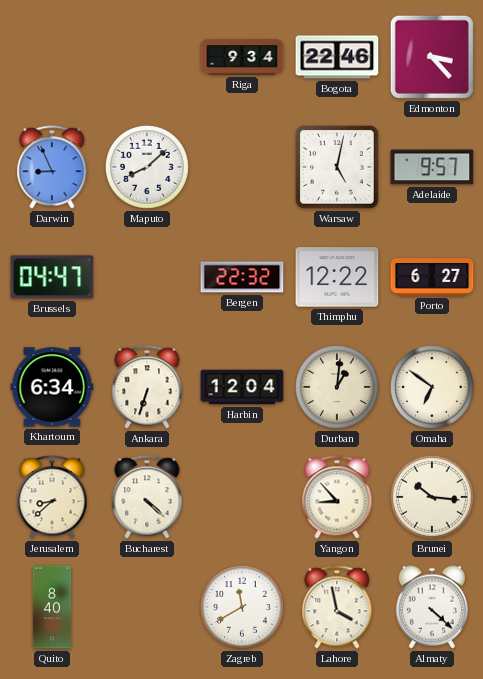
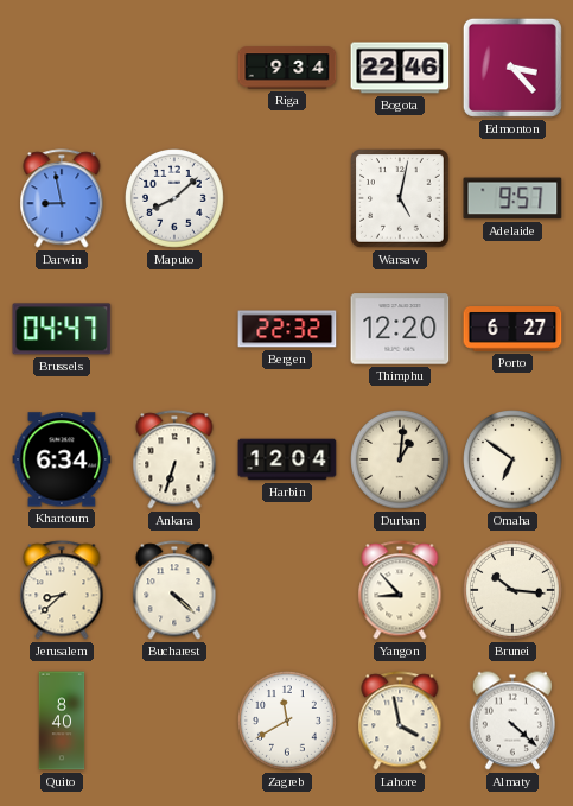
Darwin: 8:56 -> 8:58 (62, 198)
Thimphu: 12:22 -> 12:20 (400, 329)
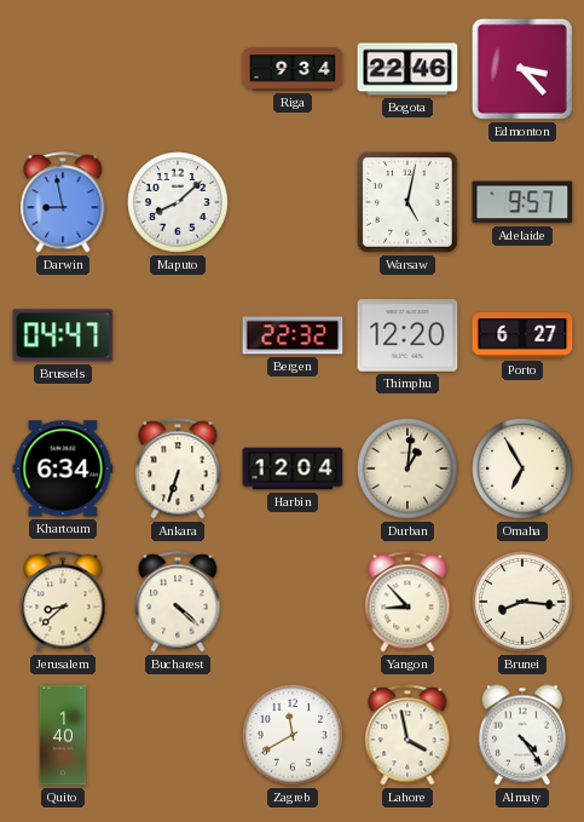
Omaha: 6:51 -> 6:55 (524, 470)
Brunei: 10:16 -> 8:16 (524, 603)
Quito: 8:40 -> 1:40 (63, 735)
Almaty: 4:22 -> 4:24 (521, 735)
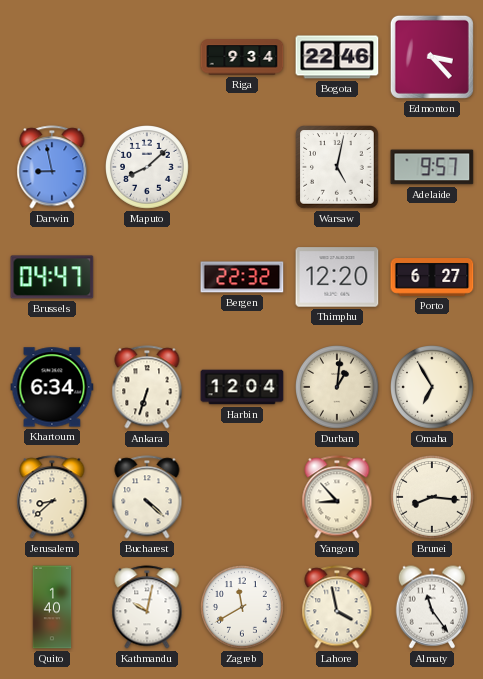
Kathmandu: none -> 10:02 (147, 607)
Almaty: 4:24 -> 11:24 (431, 607)
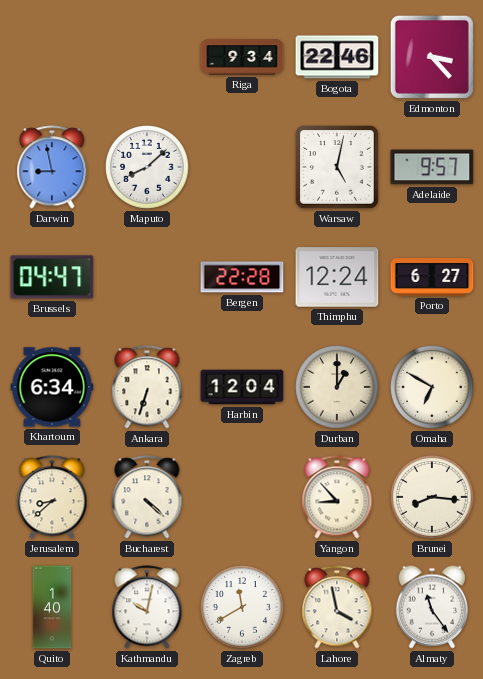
Bergen: 22:32 -> 22:28 (242, 277)
Thimphu: 12:20 -> 12:24 (337, 277)
Durban: 1:01 -> 1:00 (338, 388)
Omaha: 6:55 -> 6:50 (433, 388)
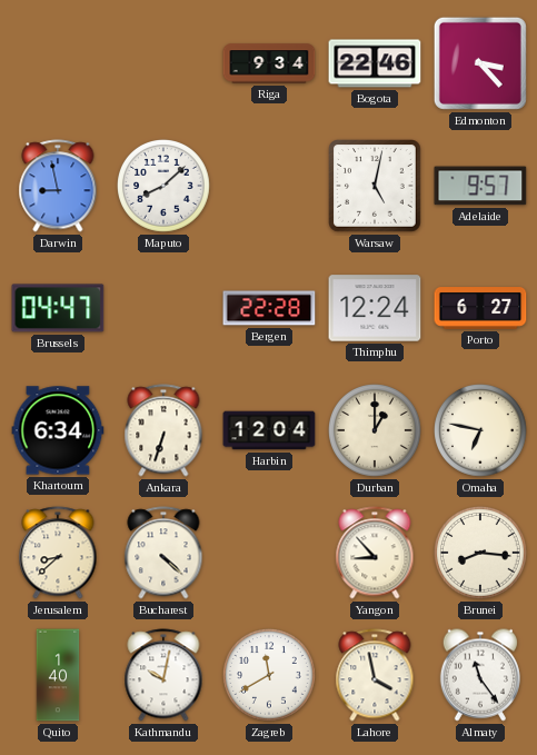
Omaha: 6:50 -> 6:47 (481, 431)
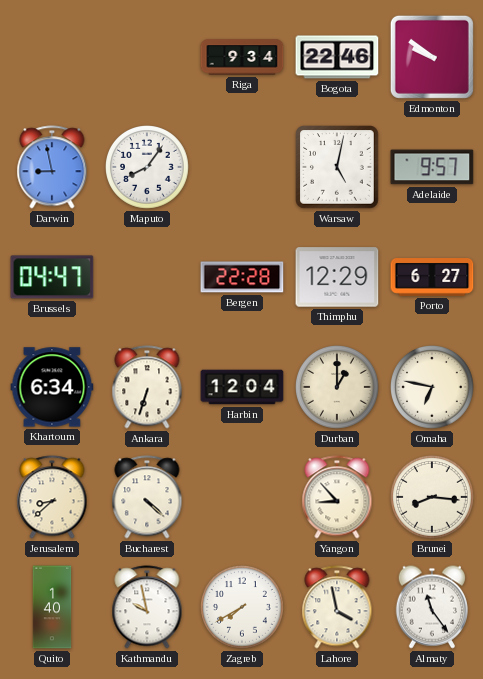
Edmonton: 3:23 -> 9:51 (432, 57)
Maputo: 8:08 -> 8:06 (148, 168)
Thimphu: 12:24 -> 12:29 (337, 277)
Kathmandu: 10:02 -> 9:58 (147, 607)
Zagreb: 11:40 -> 7:40 (243, 608)
